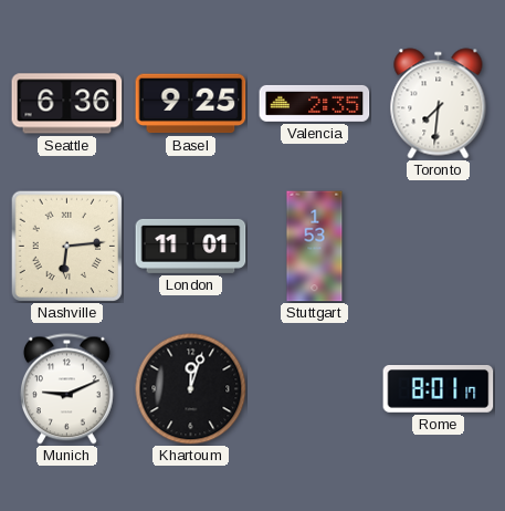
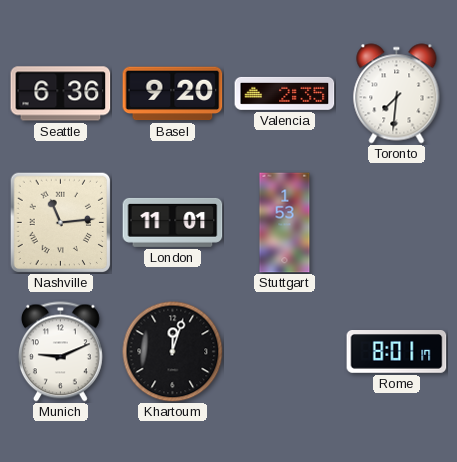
Basel: 9:25 -> 9:20 (173, 94)
Nashville: 6:14 -> 11:14 (60, 222)
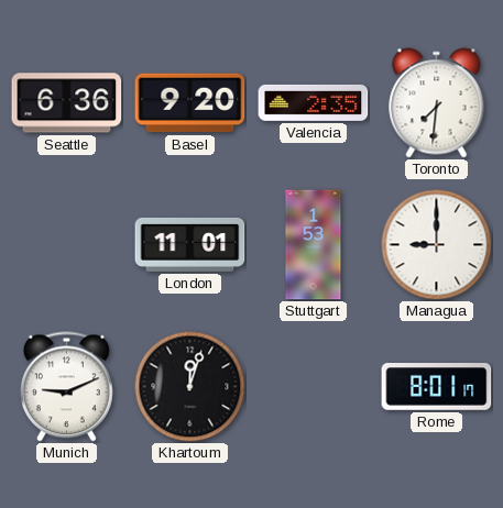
Nashville: 11:14 -> none (60, 222)
Managua: none -> 9:00 (437, 245)
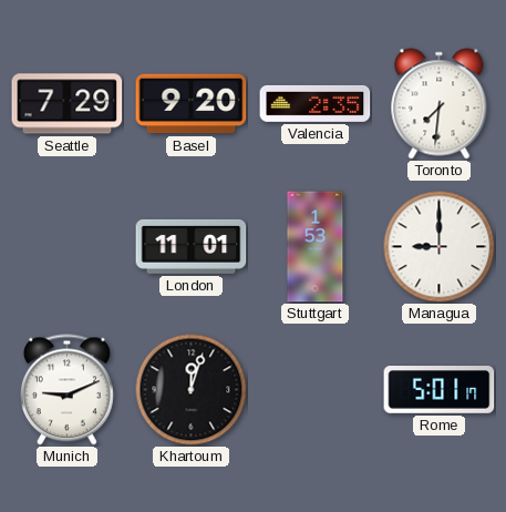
Seattle: 6:36 -> 7:29 (68, 104)
Rome: 8:01 -> 5:01 (440, 390)
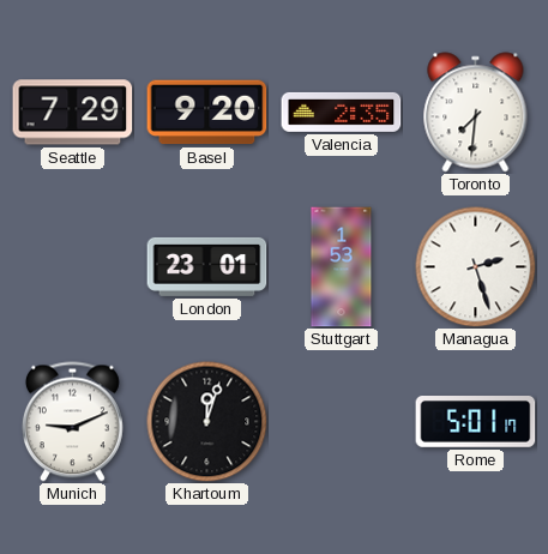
London: 11:01 -> 23:01 (207, 266)
Managua: 9:00 -> 2:27 (476, 267)
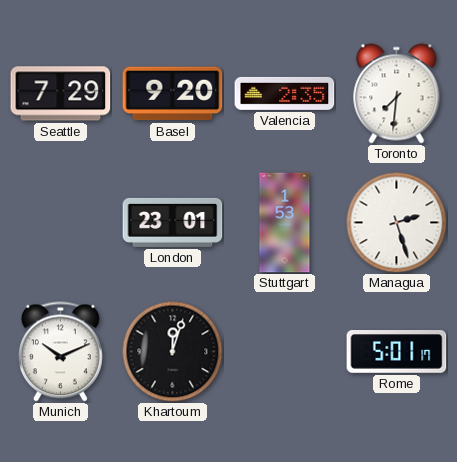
Munich: 9:11 -> 10:11 (60, 352)
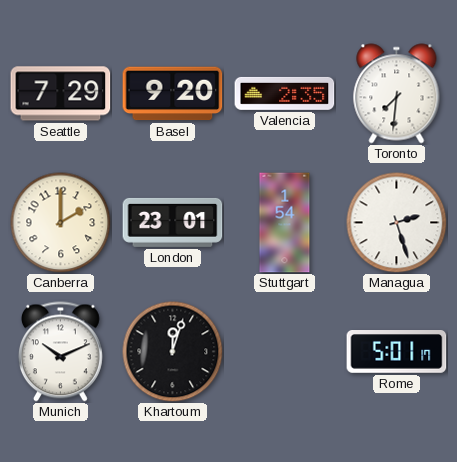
Canberra: none -> 2:00 (61, 223)
Stuttgart: 1:53 -> 1:54 (285, 223)
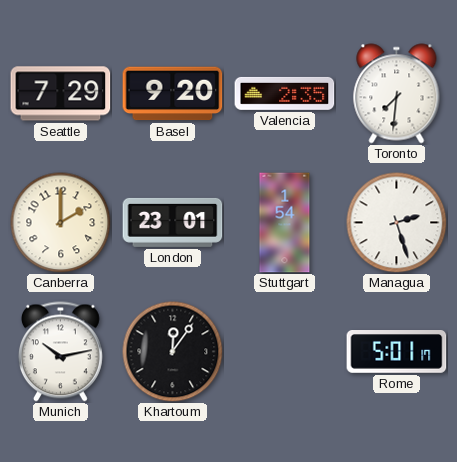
Munich: 10:11 -> 10:13 (60, 352)
Khartoum: 12:03 -> 12:06 (173, 352)
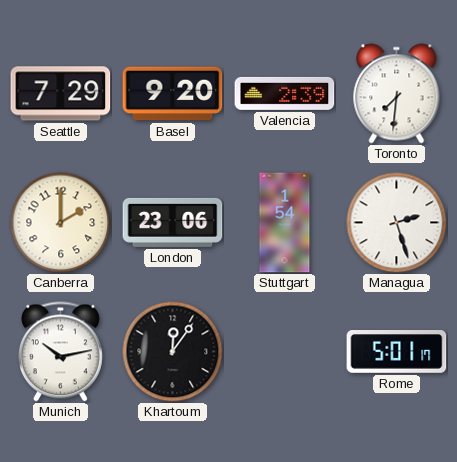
Valencia: 2:35 -> 2:39 (285, 93)
London: 23:01 -> 23:06 (173, 222)
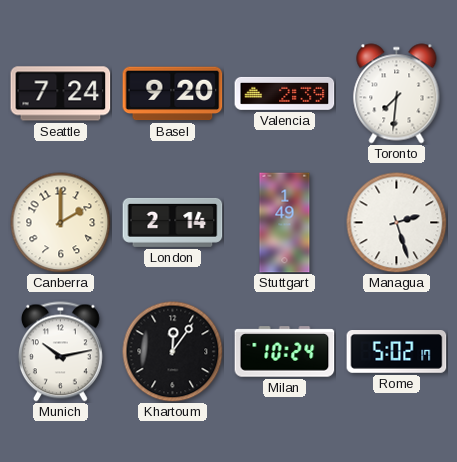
Seattle: 7:29 -> 7:24 (61, 94)
London: 23:06 -> 2:14 (173, 222)
Stuttgart: 1:54 -> 1:49 (285, 223)
Milan: none -> 10:24 (285, 352)
Rome: 5:01 -> 5:02 (397, 352)
